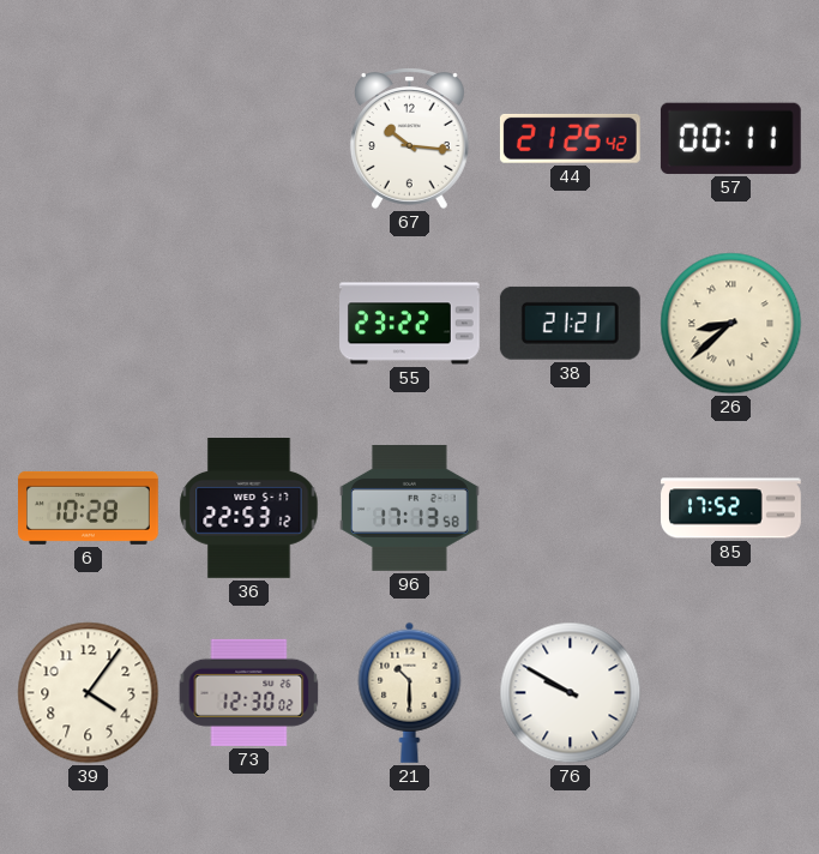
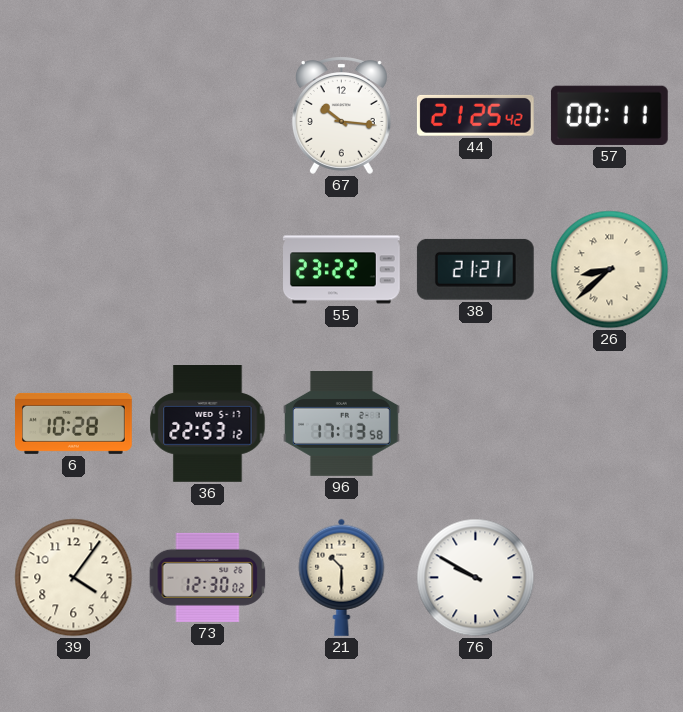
85: 17:52 -> none (731, 509)
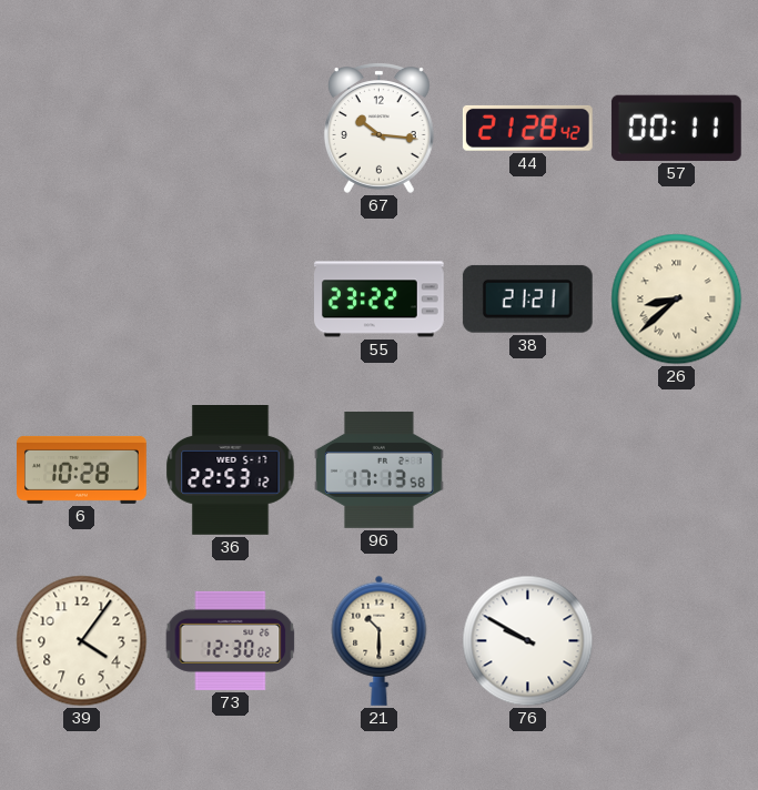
44: 21:25 -> 21:28 (527, 128)
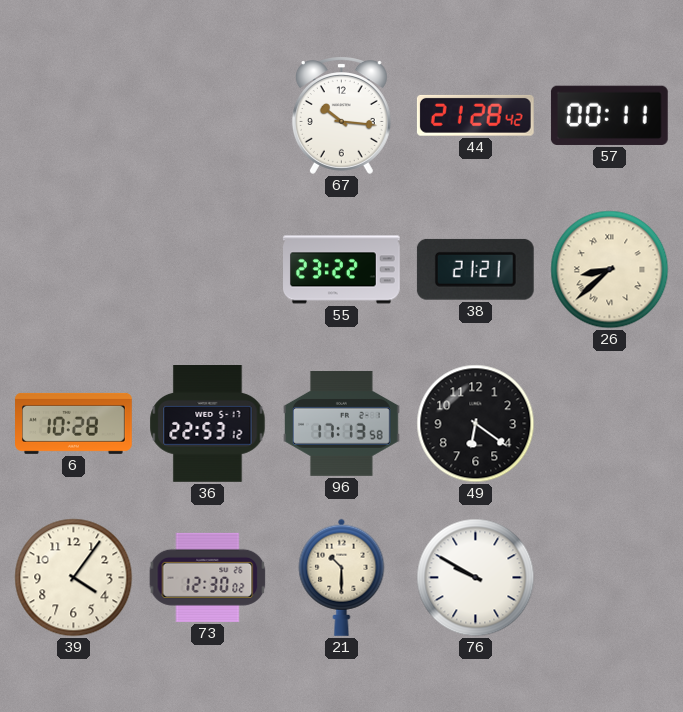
49: none -> 6:21 (476, 424)
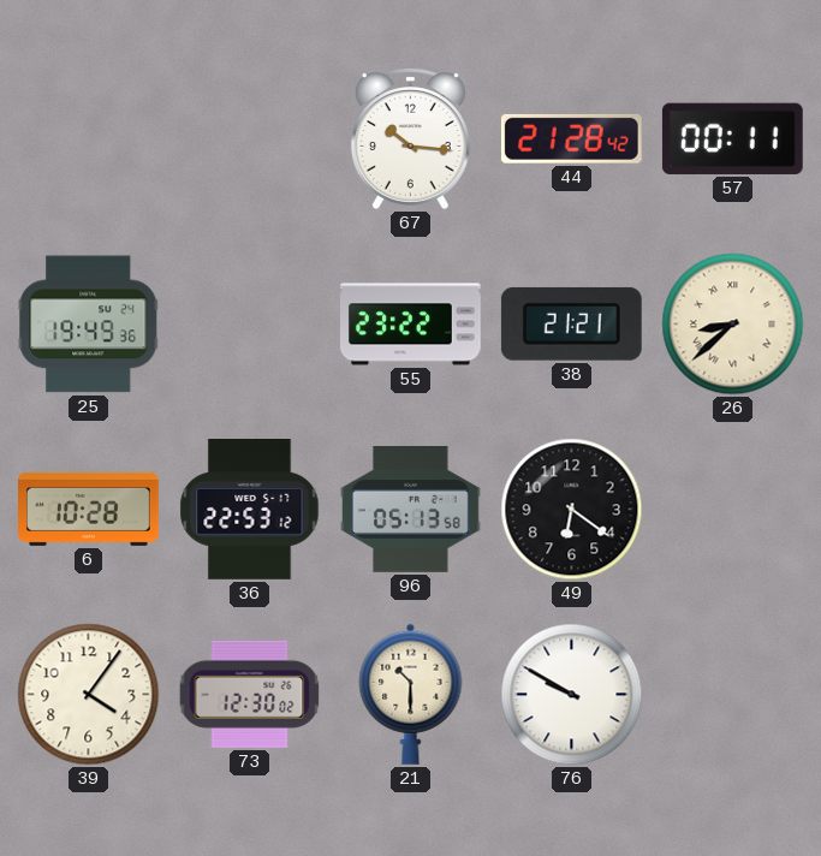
25: none -> 19:49 (89, 325)
96: 17:13 -> 05:13 (411, 509)
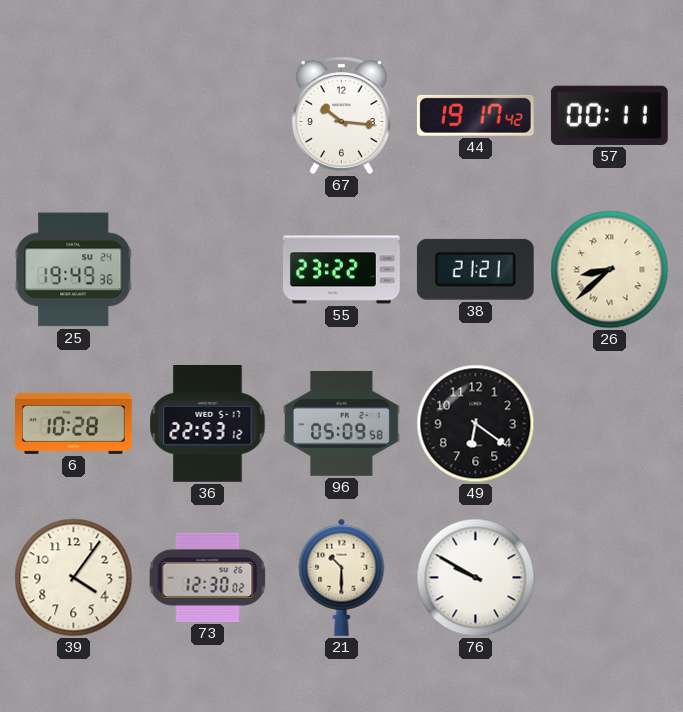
44: 21:28 -> 19:17 (475, 115)
96: 05:13 -> 05:09 (342, 423)
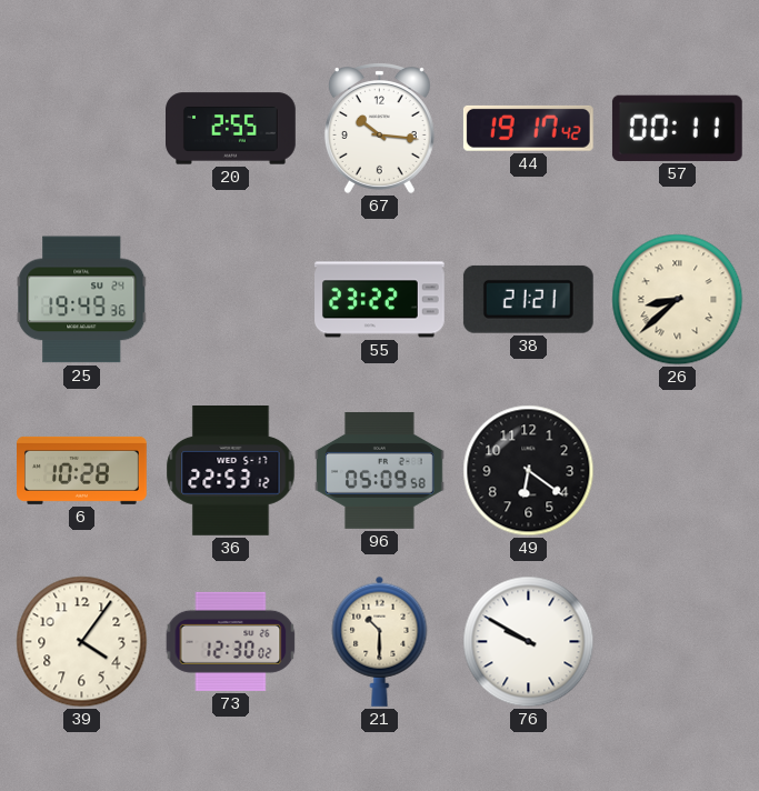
20: none -> 2:55 (231, 129)
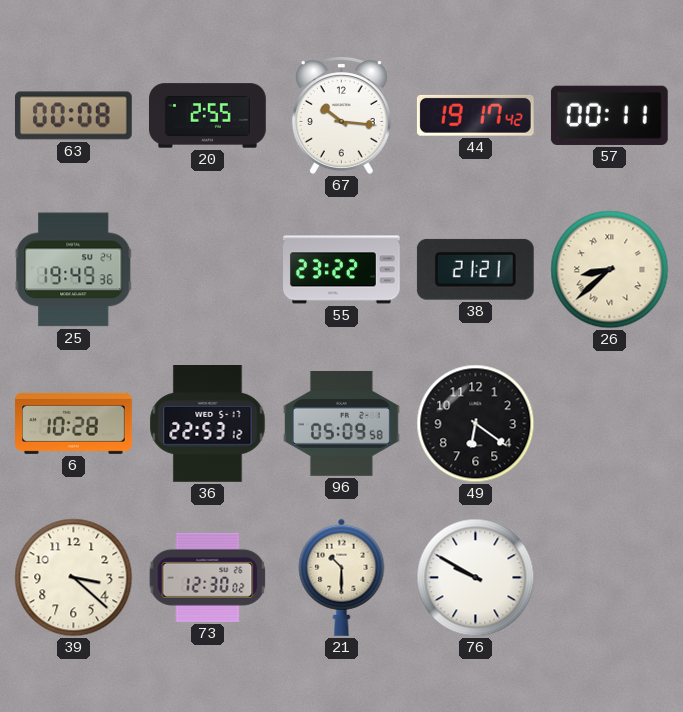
63: none -> 00:08 (74, 116)
39: 4:06 -> 3:22 (74, 578)
